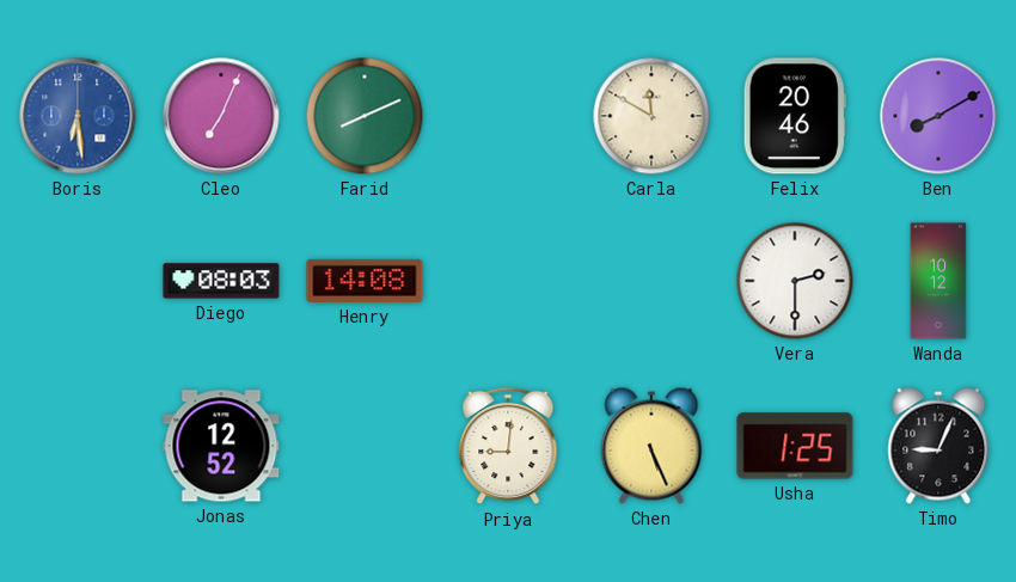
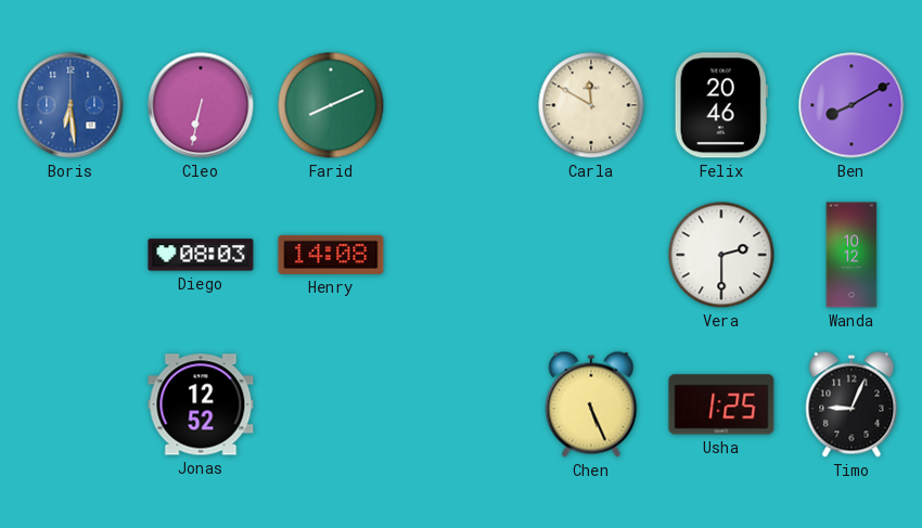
Cleo: 7:04 -> 6:32 (201, 105)
Priya: 9:01 -> none (508, 446)
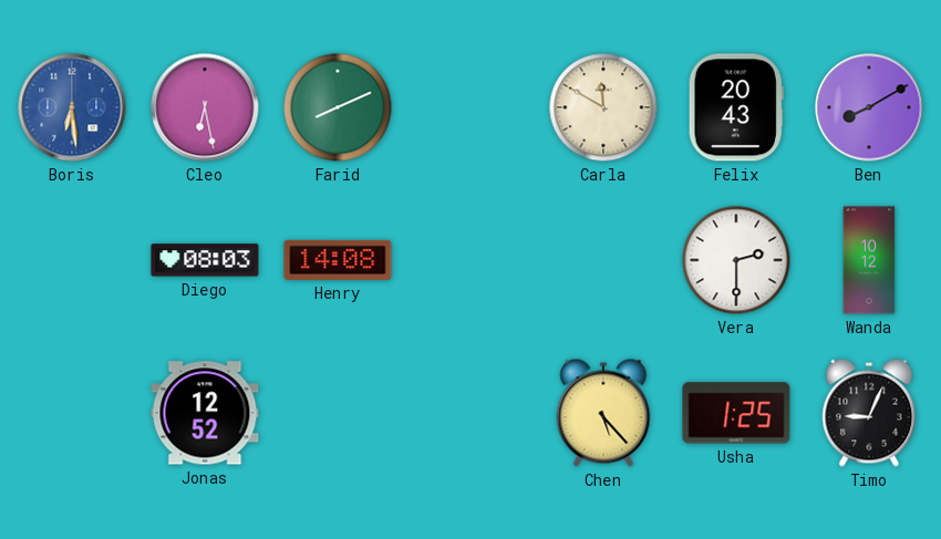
Cleo: 6:32 -> 6:28 (205, 107)
Felix: 20:46 -> 20:43 (736, 107)
Chen: 5:26 -> 5:23 (603, 413)
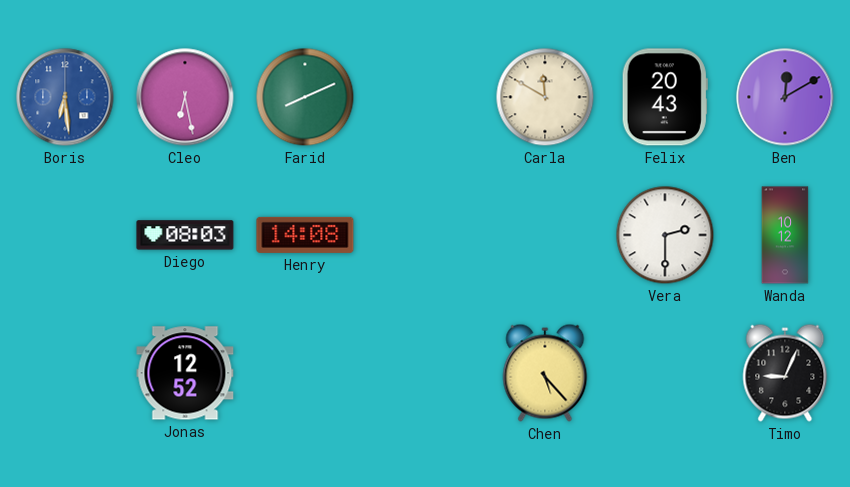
Ben: 8:10 -> 12:10 (785, 97)
Usha: 1:25 -> none (736, 413)
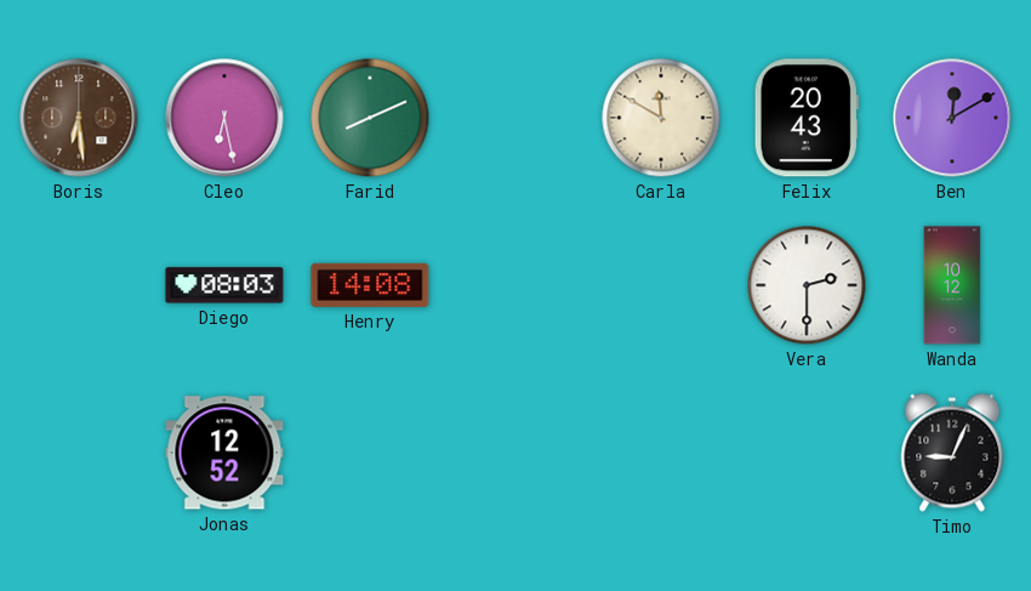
Boris dial: blue -> brown (79, 118)
Chen: 5:23 -> none (545, 373)
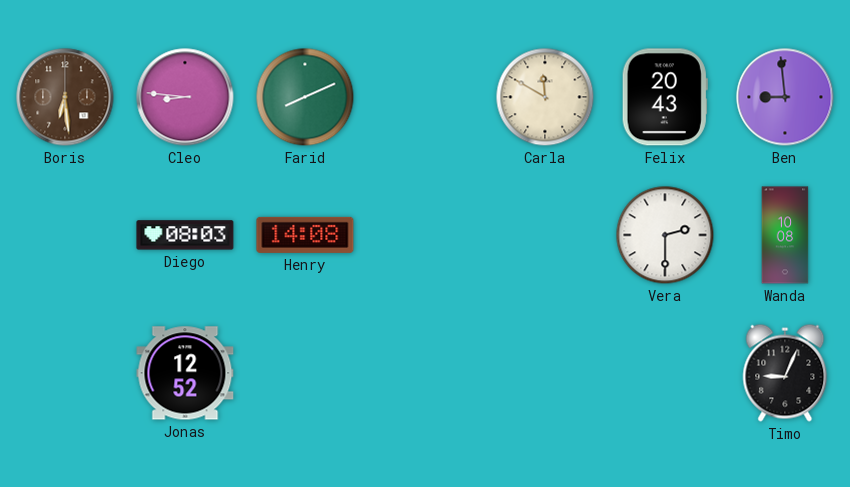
Cleo: 6:28 -> 8:46 (185, 97)
Ben: 12:10 -> 8:59 (785, 97)
Wanda: 10:12 -> 10:08 (785, 235)
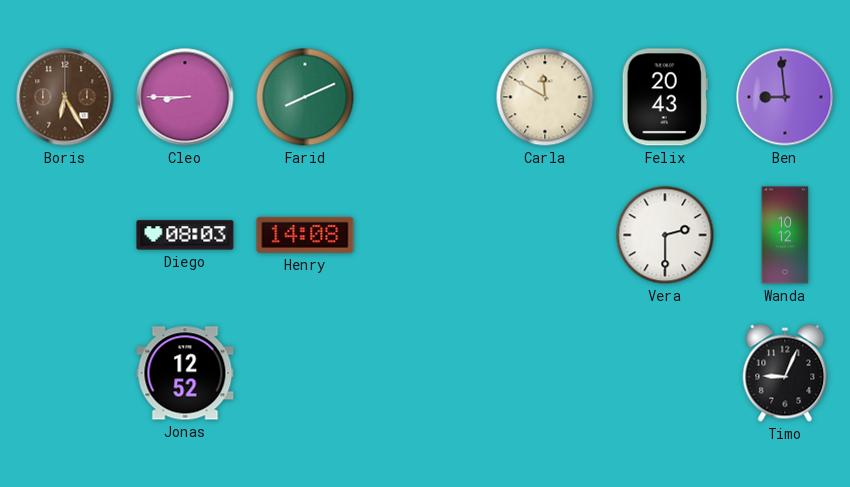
Boris: 6:29 -> 6:25 (65, 97)
Cleo: 8:46 -> 8:45 (185, 97)
Wanda: 10:08 -> 10:12 (785, 235)
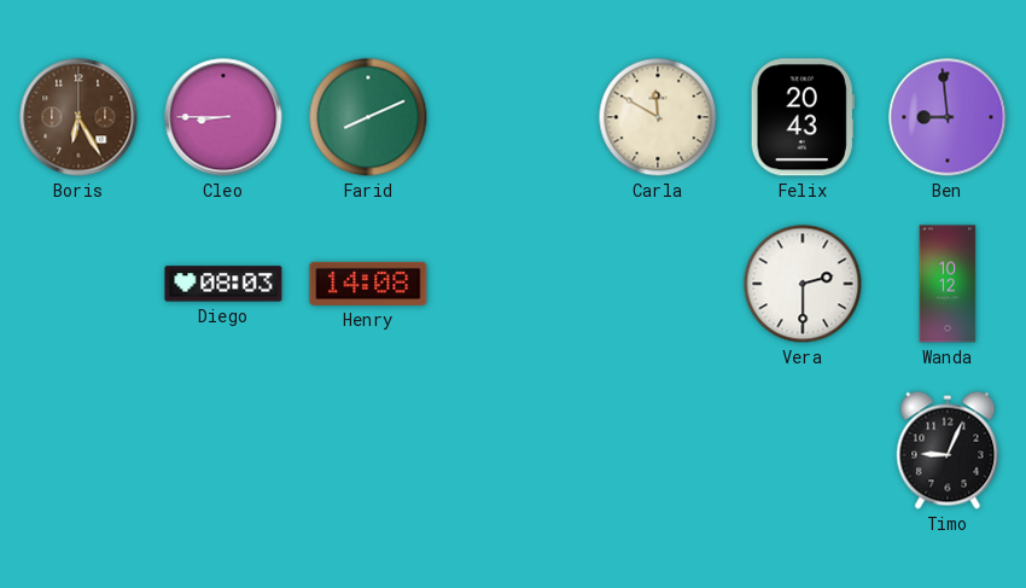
Jonas: 12:52 -> none (185, 373)
